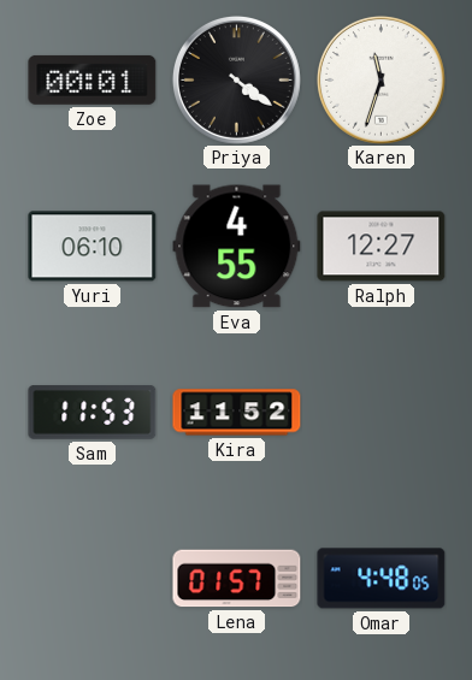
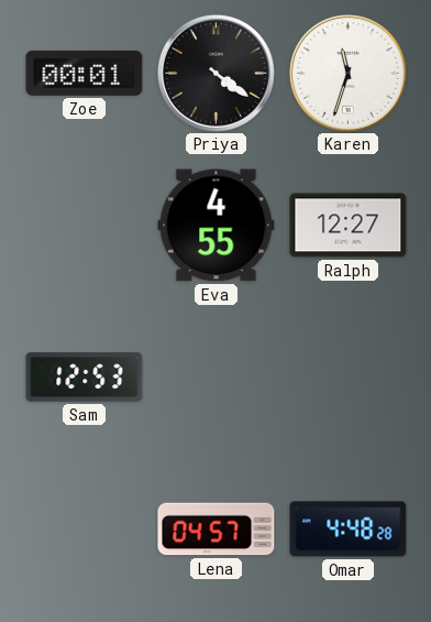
Yuri: 06:10 -> none (93, 247)
Sam: 11:53 -> 12:53 (85, 378)
Kira: 11:52 -> none (237, 413)
Lena: 01:57 -> 04:57 (217, 530)
Omar: 4:48:05 -> 4:48:28 (349, 530)
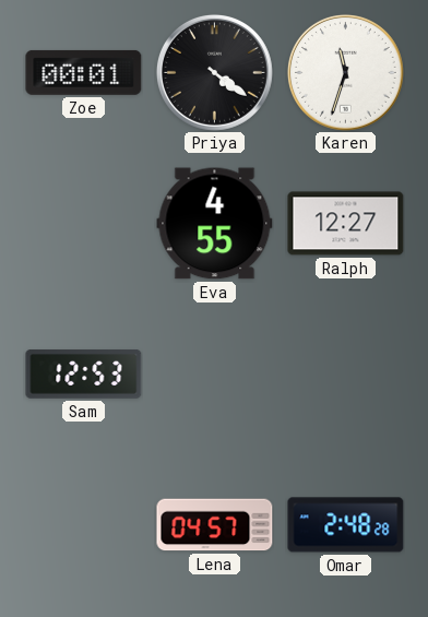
Omar: 4:48 -> 2:48 (346, 525)
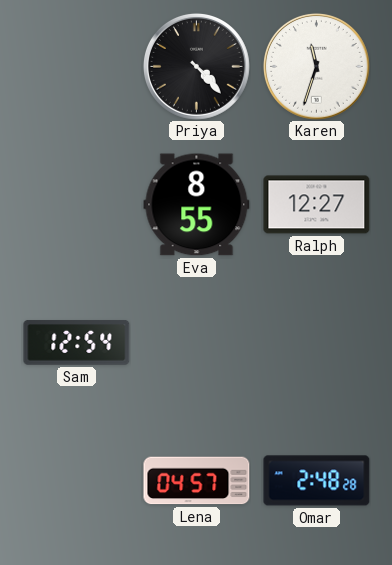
Zoe: 00:01 -> none (84, 72)
Priya: 4:21 -> 4:23 (196, 66)
Eva: 4:55 -> 8:55 (197, 205)
Sam: 12:53 -> 12:54 (77, 343)
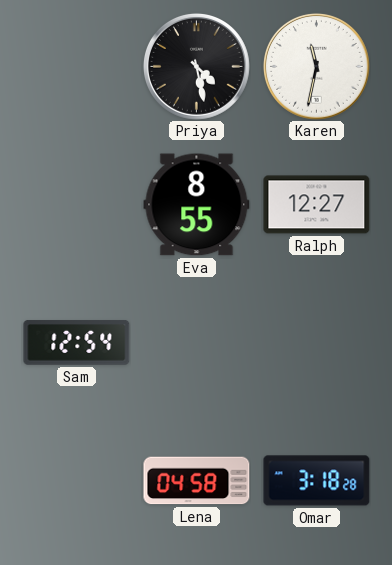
Priya: 4:23 -> 4:28 (196, 66)
Karen: 11:33 -> 11:32 (316, 66)
Lena: 04:57 -> 04:58 (197, 481)
Omar: 2:48 -> 3:18 (317, 481)
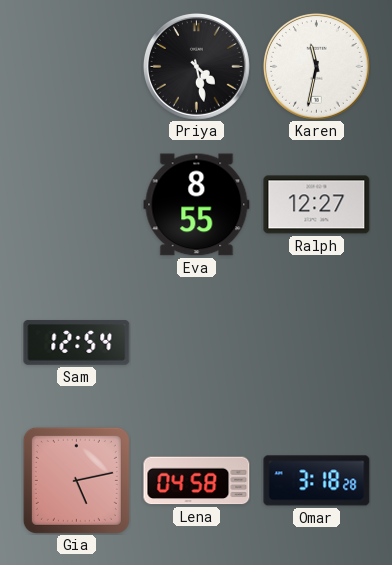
Gia: none -> 5:13 (76, 480)
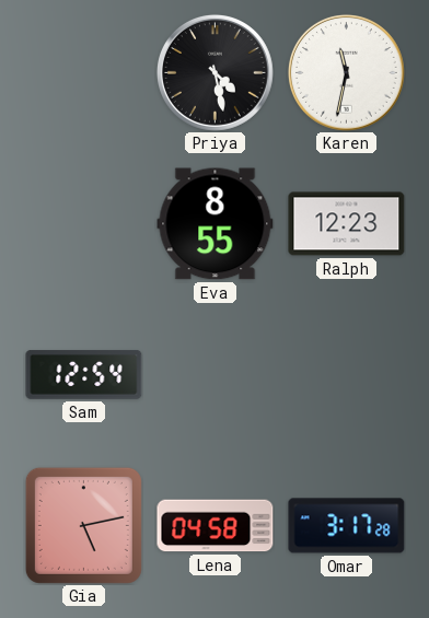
Ralph: 12:27 -> 12:23 (347, 224)
Omar: 3:18 -> 3:17 (347, 526)
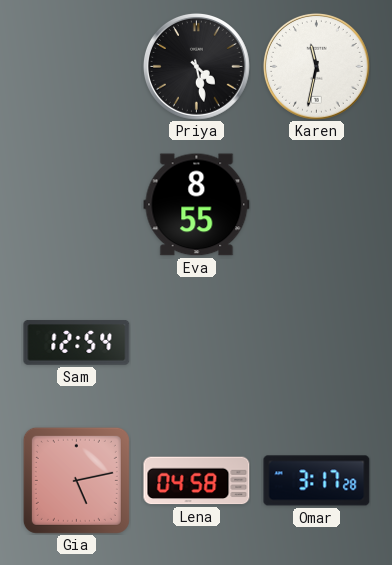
Ralph: 12:23 -> none (347, 224)
